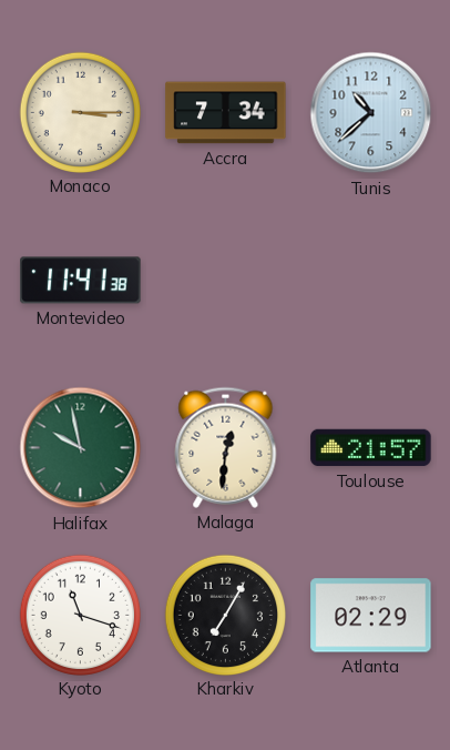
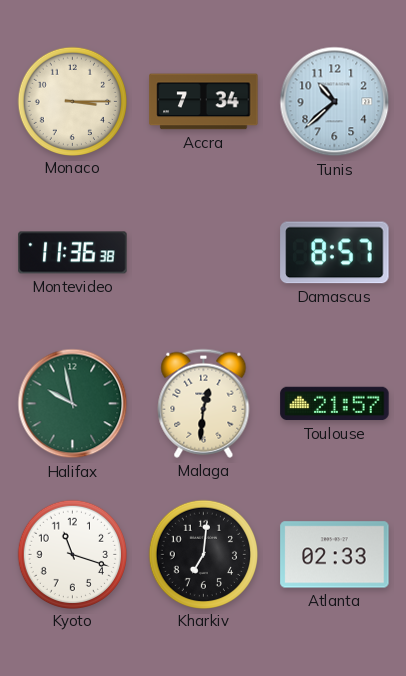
Montevideo: 11:41 -> 11:36 (73, 253)
Damascus: none -> 8:57 (335, 253)
Kharkiv: 7:05 -> 7:01 (203, 554)
Atlanta: 02:29 -> 02:33 (335, 555)
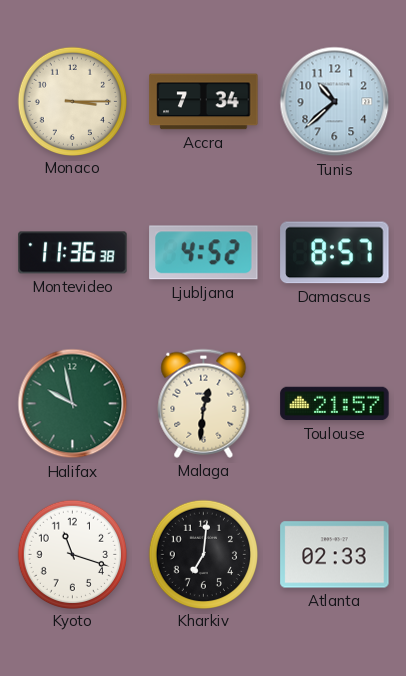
Ljubljana: none -> 4:52 (204, 253)
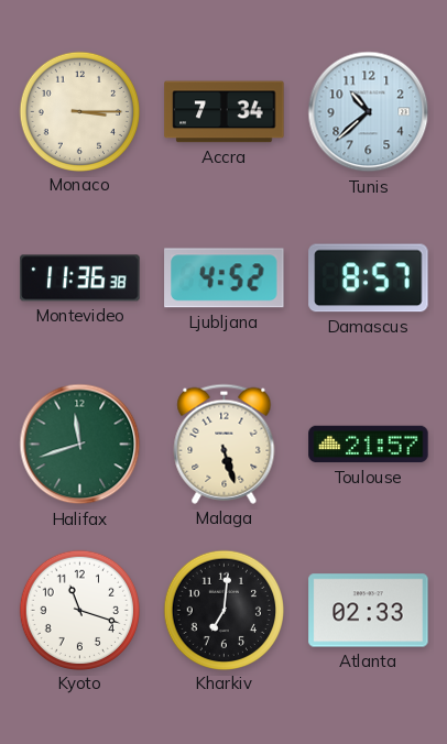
Halifax: 9:58 -> 11:42 (80, 445)
Malaga: 12:31 -> 5:27 (225, 444)
